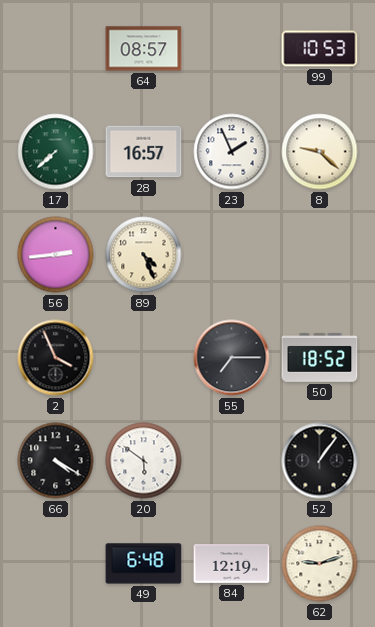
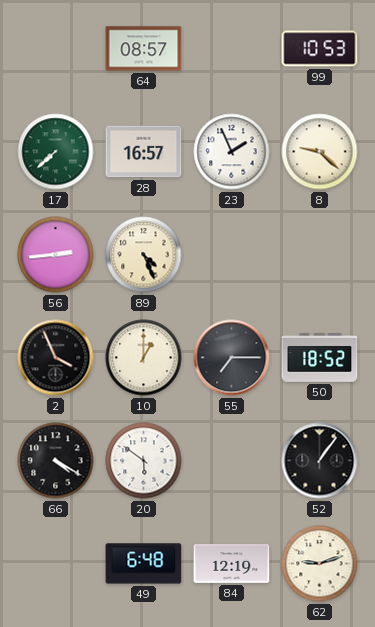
10: none -> 1:00 (144, 358)
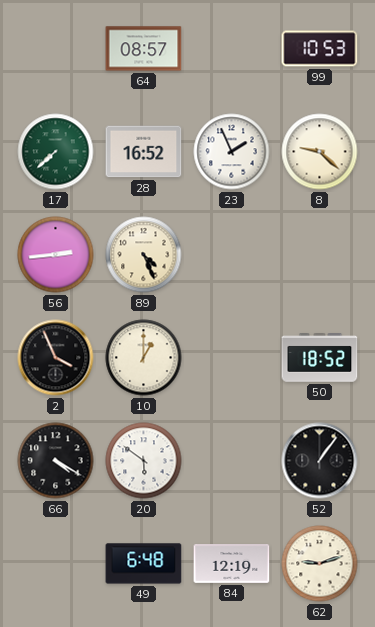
28: 16:57 -> 16:52 (144, 152)
55: 7:15 -> none (232, 358)
